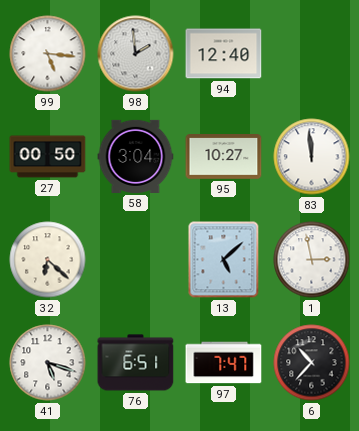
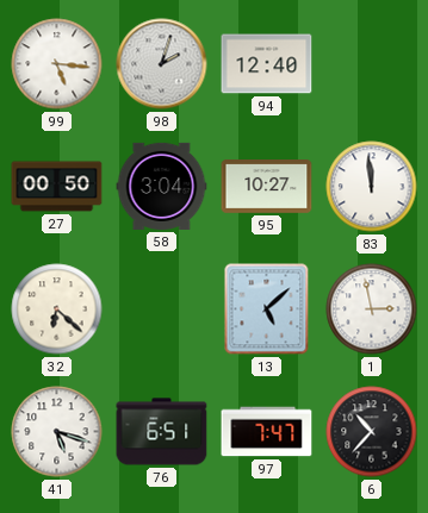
98: 1:59 -> 2:03 (162, 64)
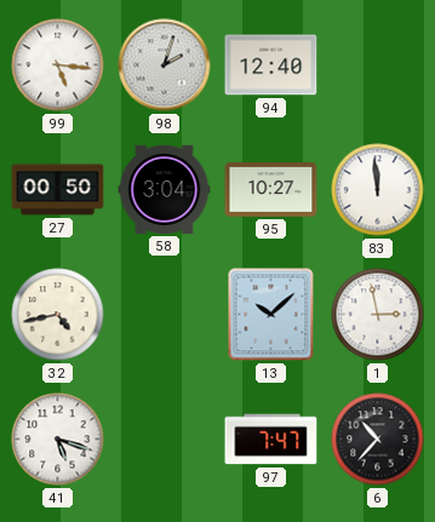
32: 6:22 -> 4:43 (58, 315)
13: 5:08 -> 10:08 (271, 315)
76: 6:51 -> none (162, 432)
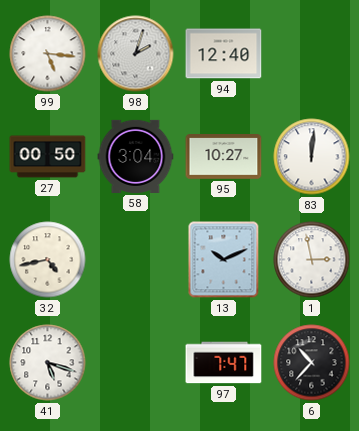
83: 11:59 -> 12:01 (312, 157)
13: 10:08 -> 10:11 (224, 260)
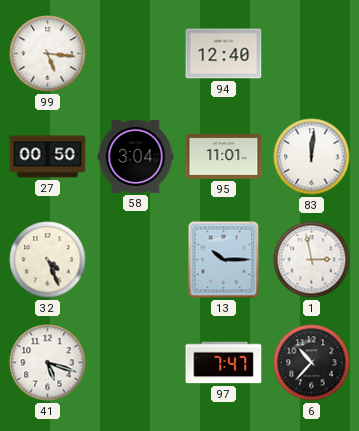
98: 2:03 -> none (136, 54)
95: 10:27 -> 11:01 (224, 157)
32: 4:43 -> 4:26 (48, 260)
13: 10:11 -> 10:15 (224, 260)
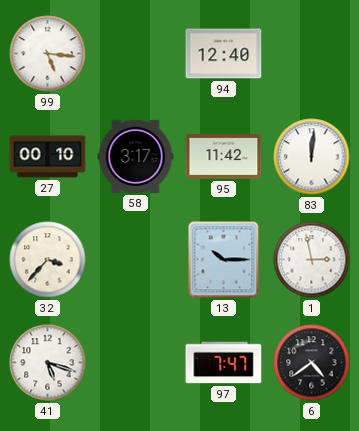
27: 00:50 -> 00:10 (48, 157)
58: 3:04 -> 3:17 (136, 156)
95: 11:01 -> 11:42 (224, 157)
32: 4:26 -> 3:37 (48, 260)
6: 10:37 -> 4:39 (312, 363)
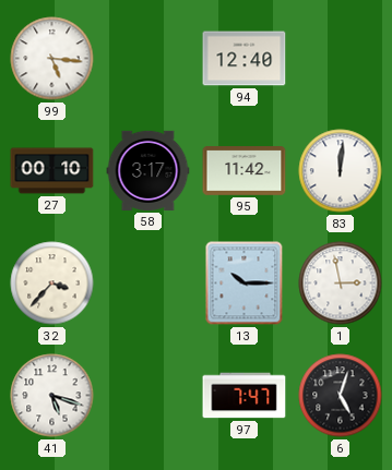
6: 4:39 -> 5:03 (341, 396)
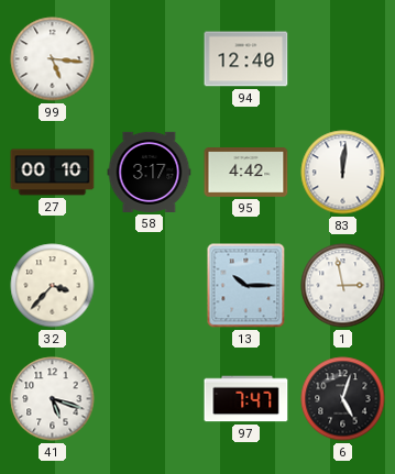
95: 11:42 -> 4:42 (246, 173)
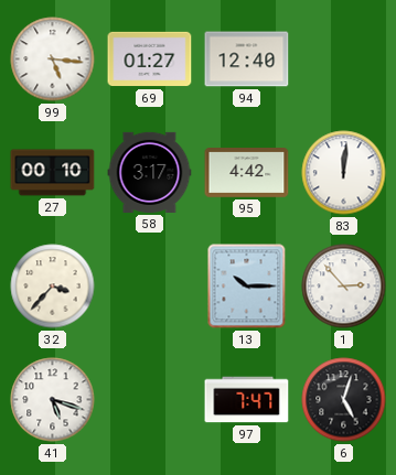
69: none -> 01:27 (150, 60)
1: 2:58 -> 2:53 (344, 287)
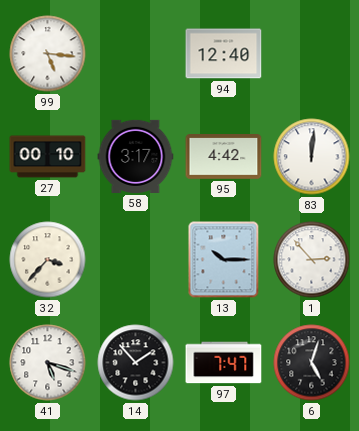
69: 01:27 -> none (150, 60)
14: none -> 1:53 (136, 363)
